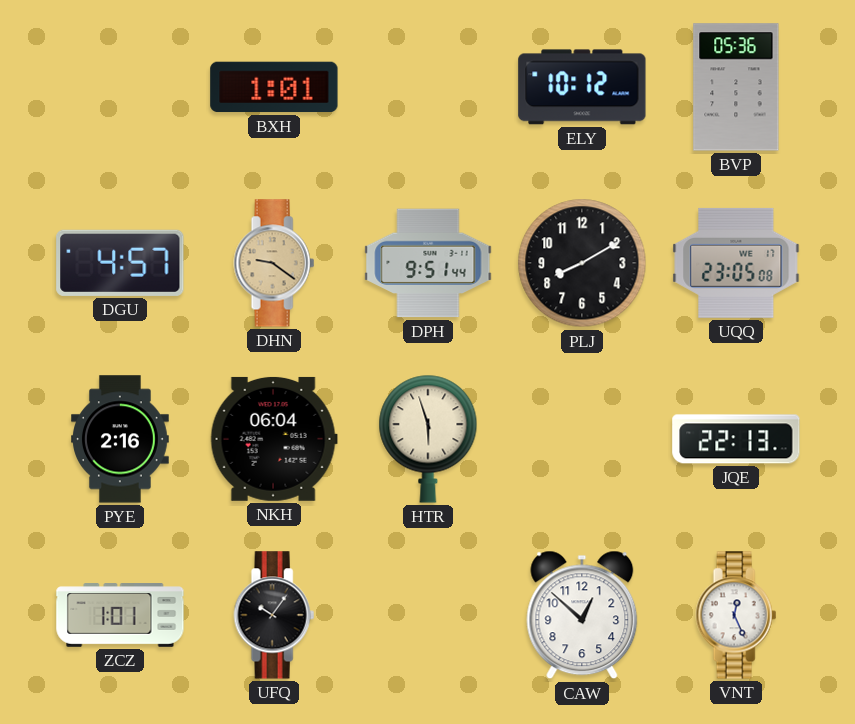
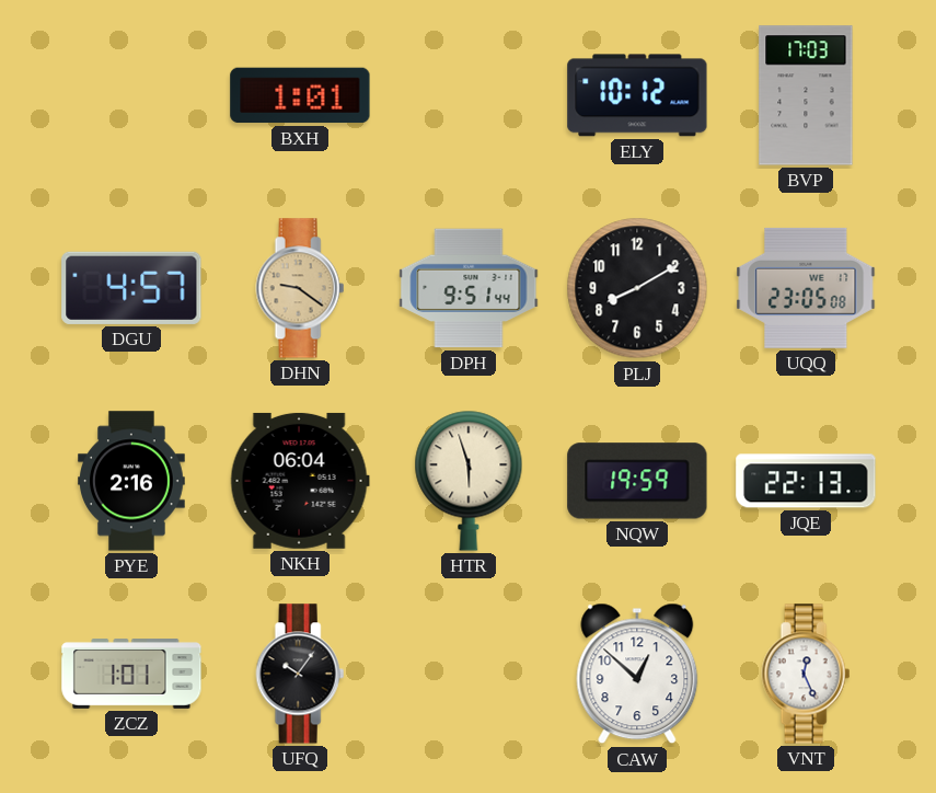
BVP: 05:36 -> 17:03 (806, 95)
NQW: none -> 19:59 (637, 481)
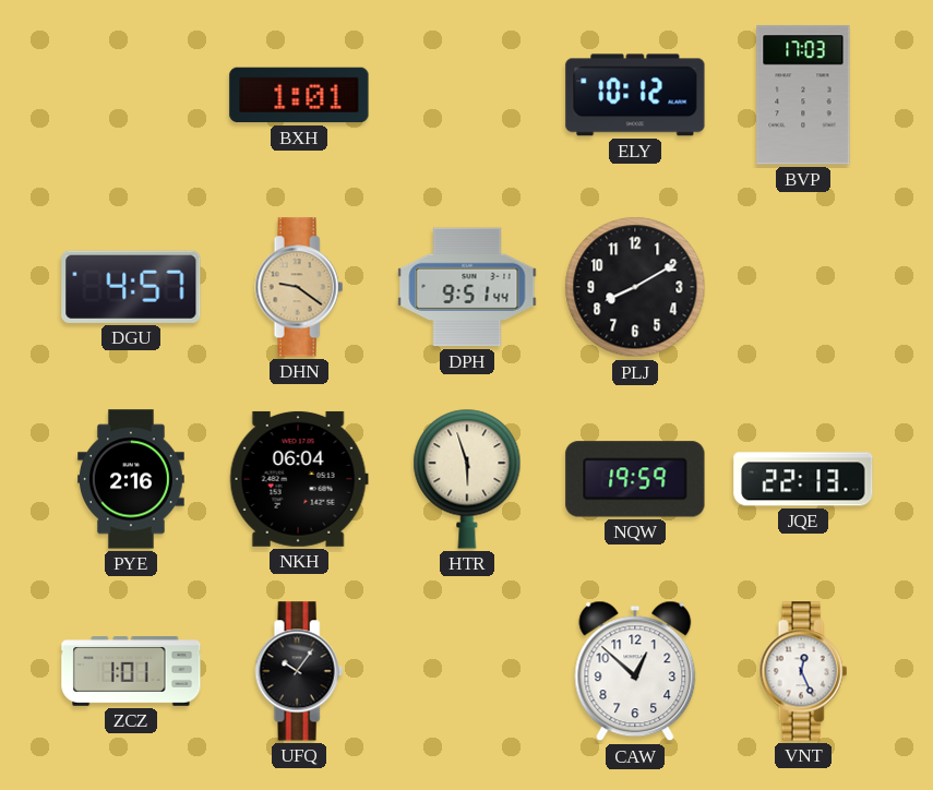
UQQ: 23:05 -> none (806, 288)
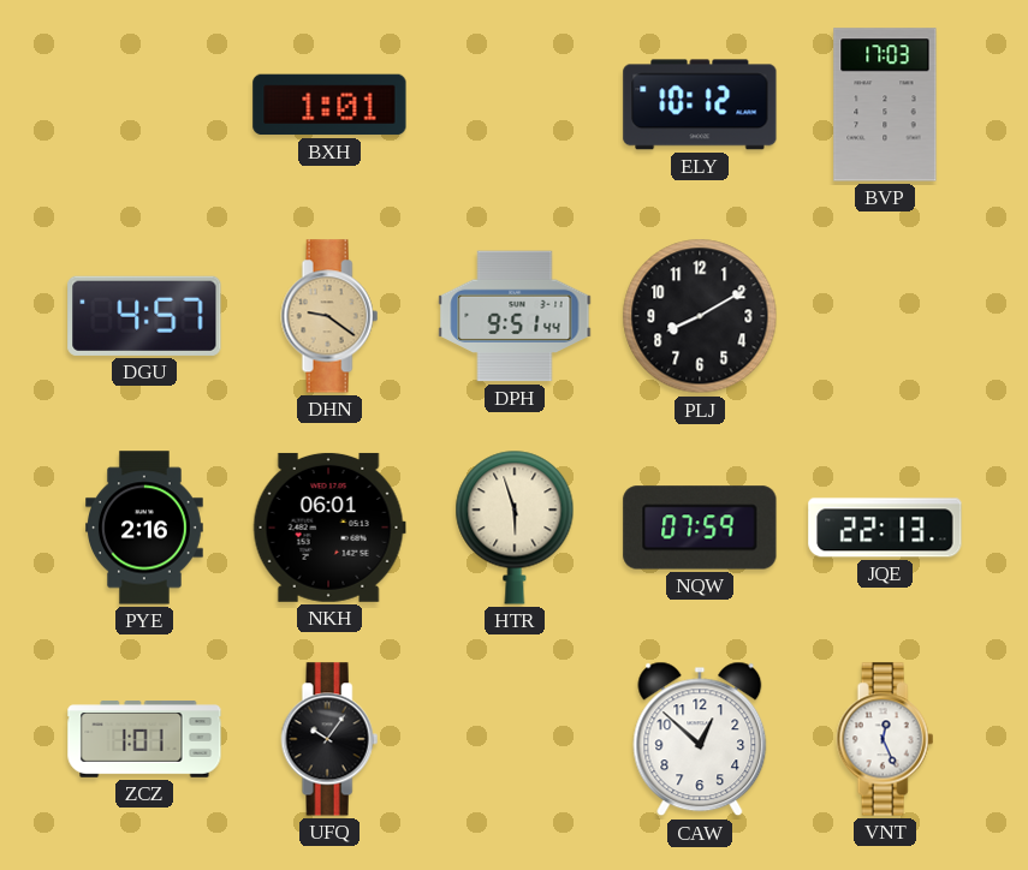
NKH: 06:04 -> 06:01 (329, 528)
NQW: 19:59 -> 07:59 (700, 528)
